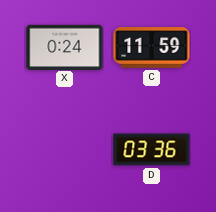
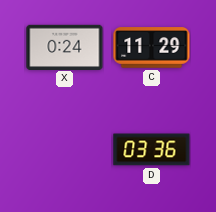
C: 11:59 -> 11:29 (152, 48)
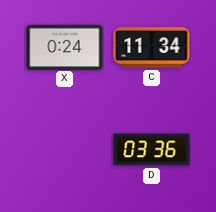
C: 11:29 -> 11:34 (152, 48)
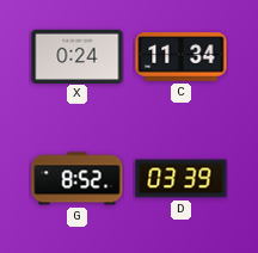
G: none -> 8:52 (78, 179)
D: 03:36 -> 03:39 (182, 179)
